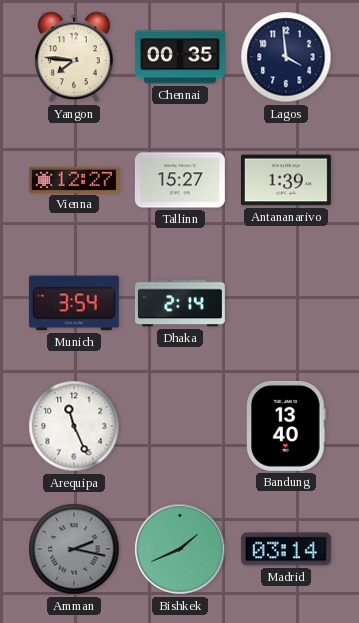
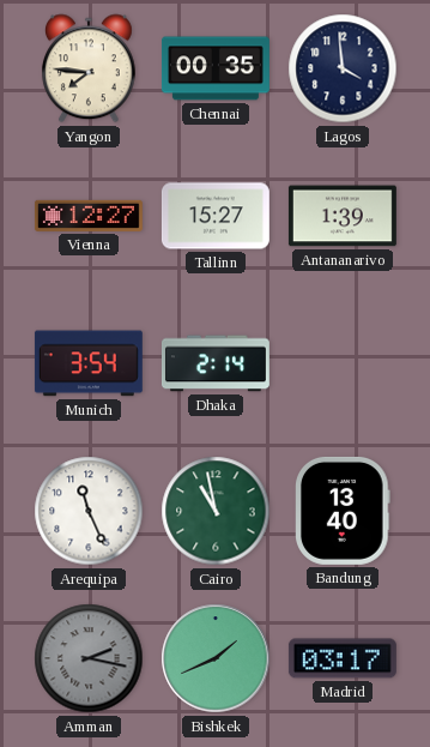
Cairo: none -> 10:58 (216, 511)
Madrid: 03:14 -> 03:17 (343, 658)
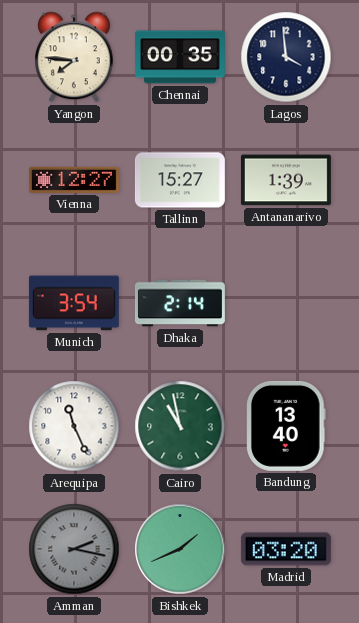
Madrid: 03:17 -> 03:20 (286, 549)
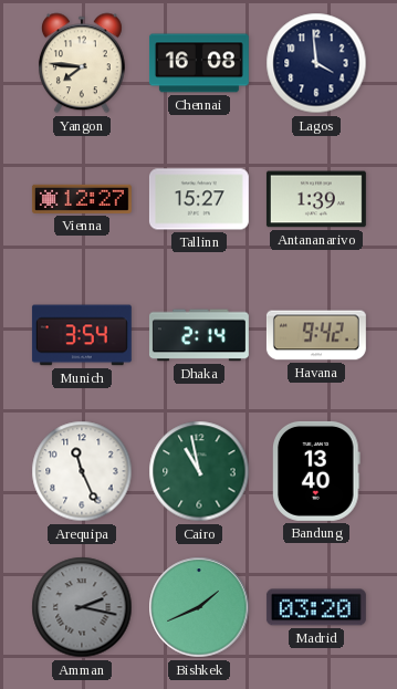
Chennai: 00:35 -> 16:08 (199, 63)
Havana: none -> 9:42 (316, 335)
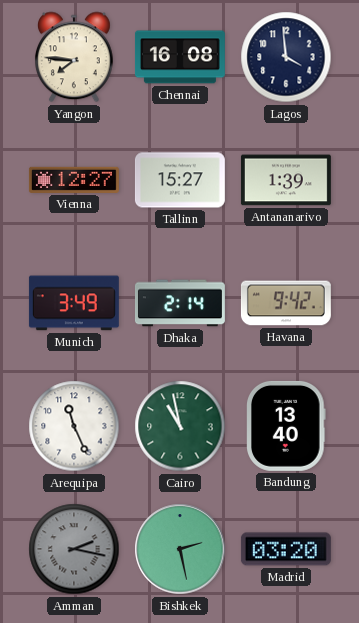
Munich: 3:54 -> 3:49 (74, 303)
Bishkek: 1:41 -> 2:28 (180, 549)
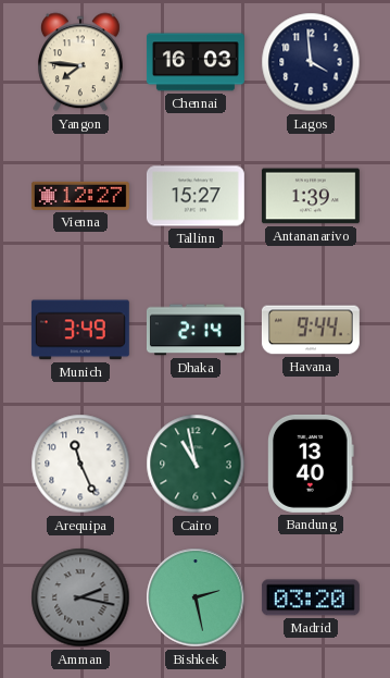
Chennai: 16:08 -> 16:03 (196, 62)
Havana: 9:42 -> 9:44 (311, 330)
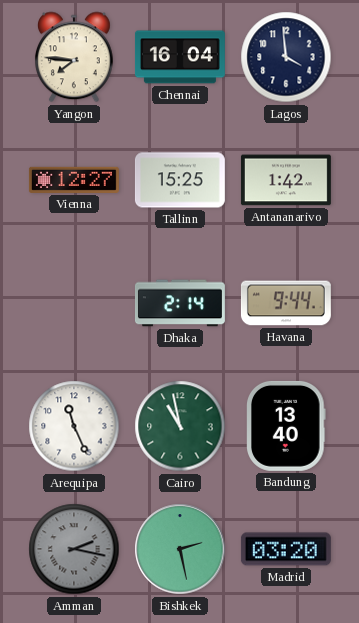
Chennai: 16:03 -> 16:04 (180, 57)
Tallinn: 15:27 -> 15:25 (180, 180)
Antananarivo: 1:39 -> 1:42 (286, 180)
Munich: 3:49 -> none (80, 330)
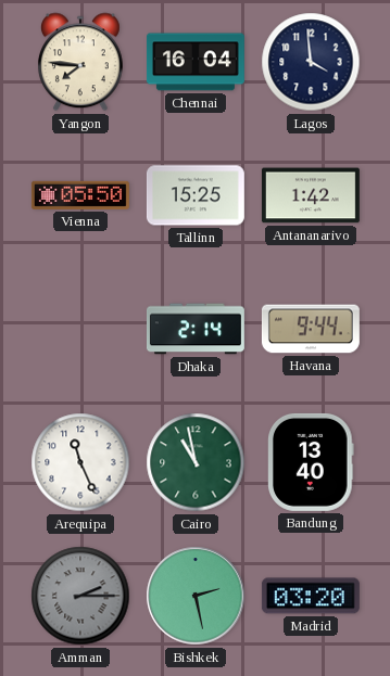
Vienna: 12:27 -> 05:50 (80, 195)
Amman: 2:17 -> 2:15 (80, 596)
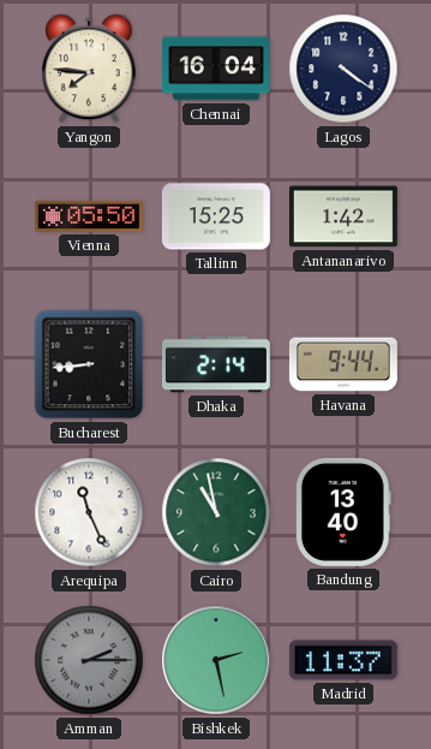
Lagos: 3:59 -> 4:21 (343, 69)
Bucharest: none -> 8:44 (89, 364)
Madrid: 03:20 -> 11:37 (343, 660)
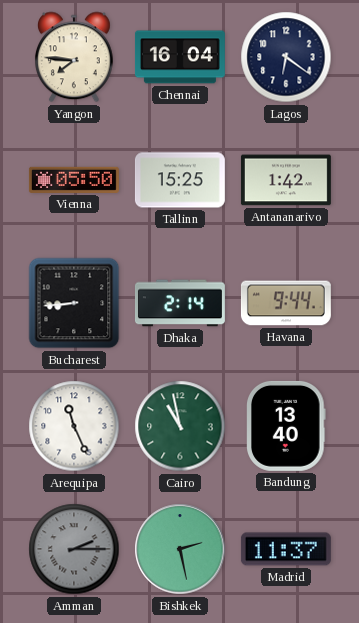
Lagos: 4:21 -> 6:21 (286, 57)
